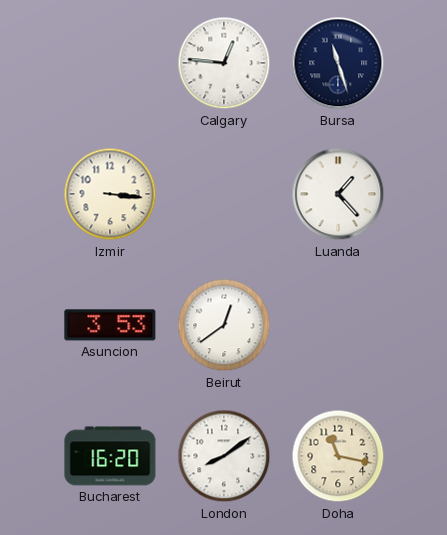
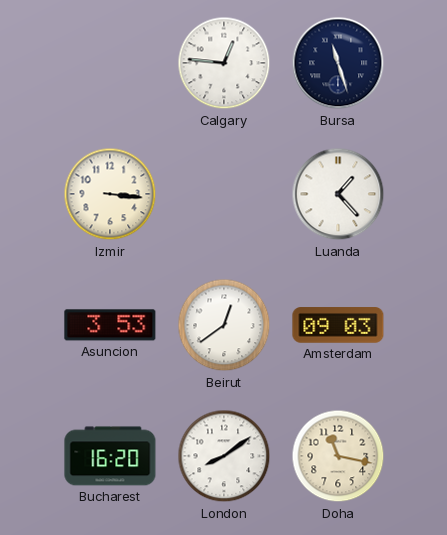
Amsterdam: none -> 09:03 (338, 325)
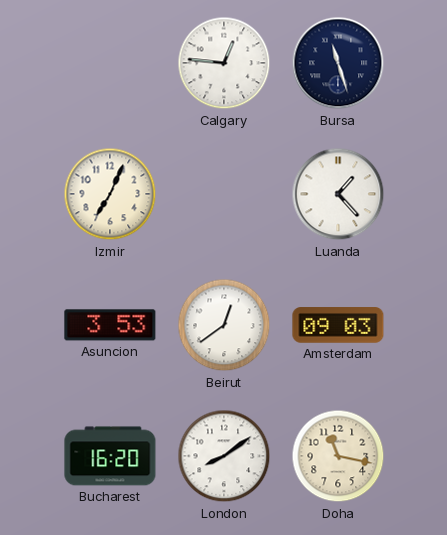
Izmir: 3:16 -> 7:04 (110, 194)
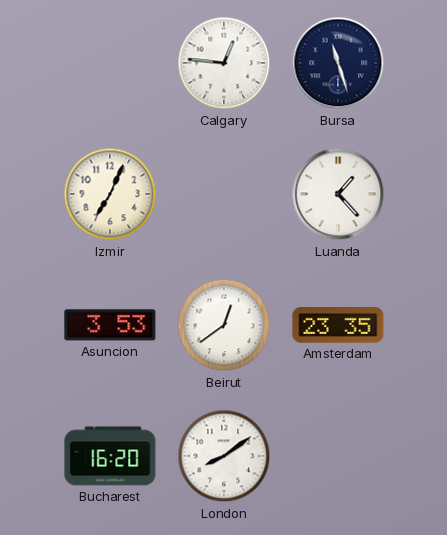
Amsterdam: 09:03 -> 23:35 (338, 325)
Doha: 11:17 -> none (338, 456)
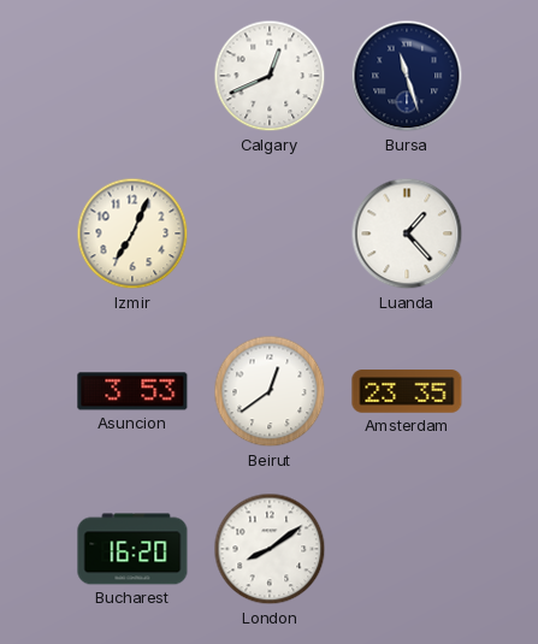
Calgary: 12:46 -> 12:41 (270, 76)
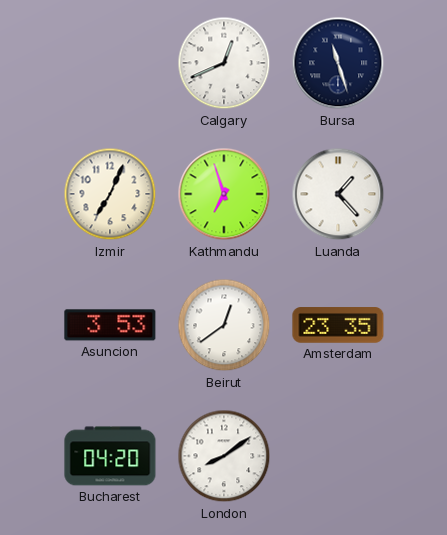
Kathmandu: none -> 6:57 (224, 194)
Bucharest: 16:20 -> 04:20 (110, 456)
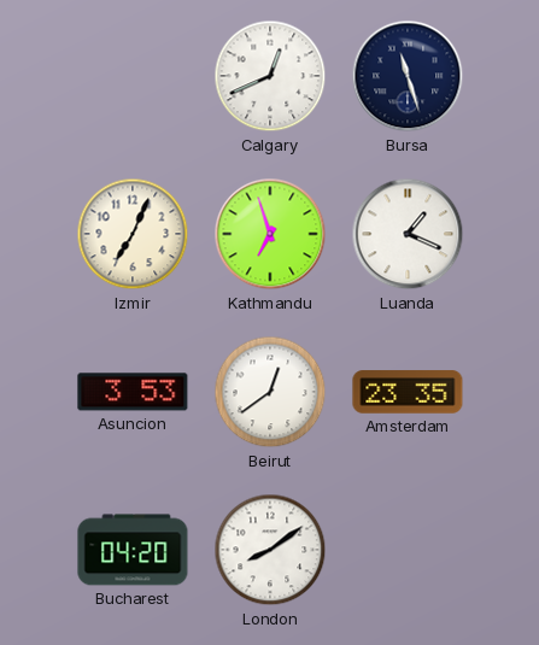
Luanda: 1:23 -> 1:19 (408, 234)
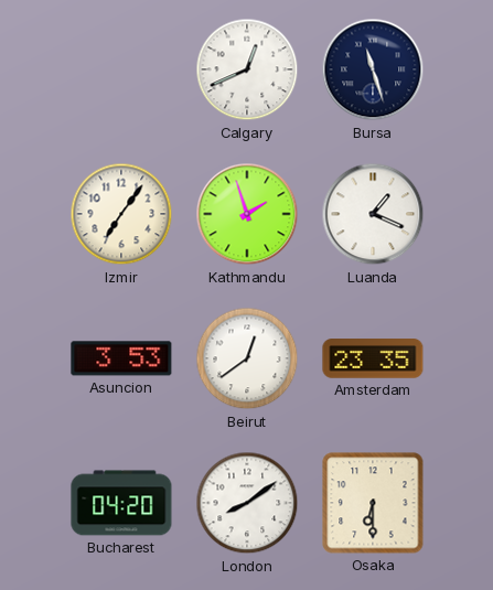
Izmir: 7:04 -> 7:06 (121, 214)
Kathmandu: 6:57 -> 1:57 (247, 214)
Osaka: none -> 6:30 (373, 503)
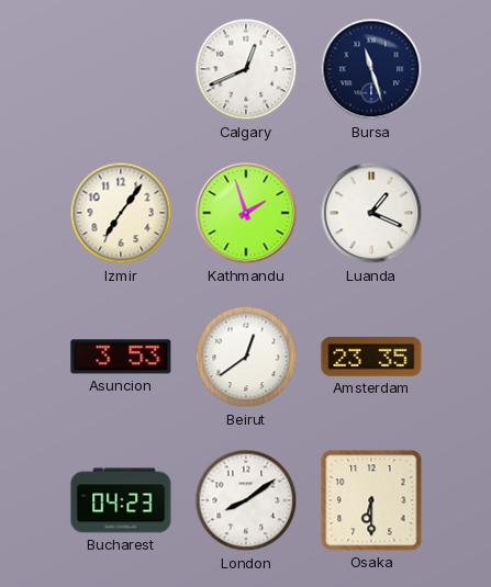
Bucharest: 04:20 -> 04:23 (121, 500)
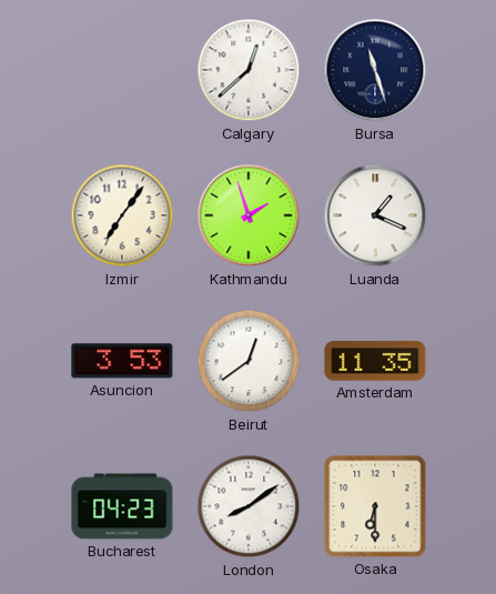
Calgary: 12:41 -> 12:38 (249, 70)
Amsterdam: 23:35 -> 11:35 (375, 361)
